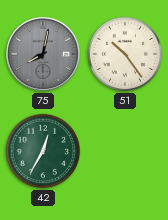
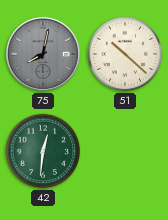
51: 10:24 -> 10:22 (125, 54)
42: 12:35 -> 12:31 (43, 151)
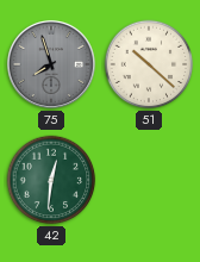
75: 8:02 -> 7:57 (51, 64)
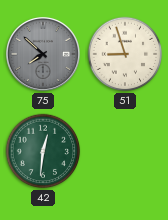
75: 7:57 -> 7:52 (43, 54)
51: 10:22 -> 8:57 (125, 54)
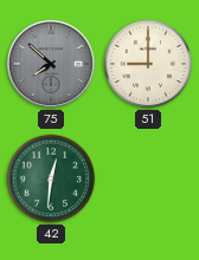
51: 8:57 -> 9:00 (148, 64)
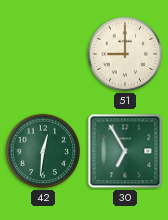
75: 7:52 -> none (51, 64)
30: none -> 6:55 (125, 151)
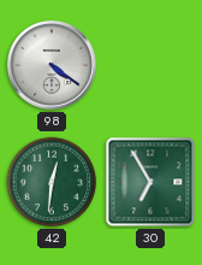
98: none -> 4:21 (52, 65)
51: 9:00 -> none (125, 54)
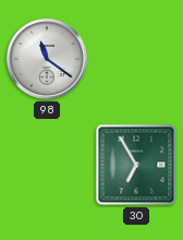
98: 4:21 -> 11:21 (47, 59)
42: 12:31 -> none (52, 182)
